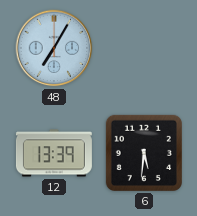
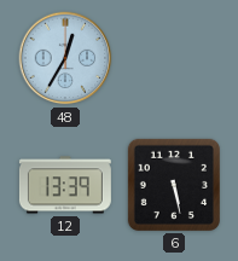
48: 7:05 -> 12:35 (65, 58)
6: 5:31 -> 5:28 (174, 185)
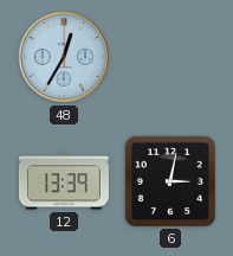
6: 5:28 -> 3:02 (170, 181)
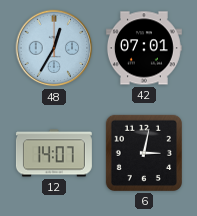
42: none -> 07:01 (144, 48)
12: 13:39 -> 14:07 (54, 153)
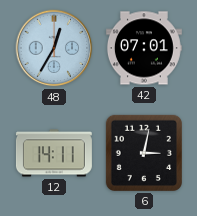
12: 14:07 -> 14:11 (54, 153)
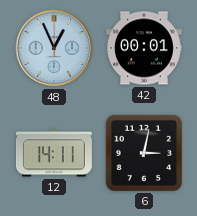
48: 12:35 -> 12:56 (54, 48)
42: 07:01 -> 00:01 (144, 48)
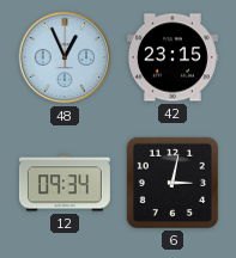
42: 00:01 -> 23:15 (173, 57)
12: 14:11 -> 09:34 (65, 183)
